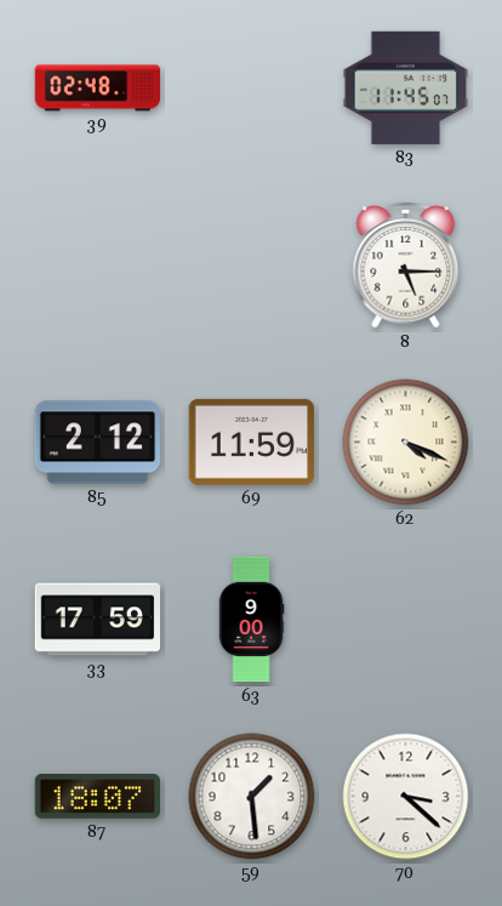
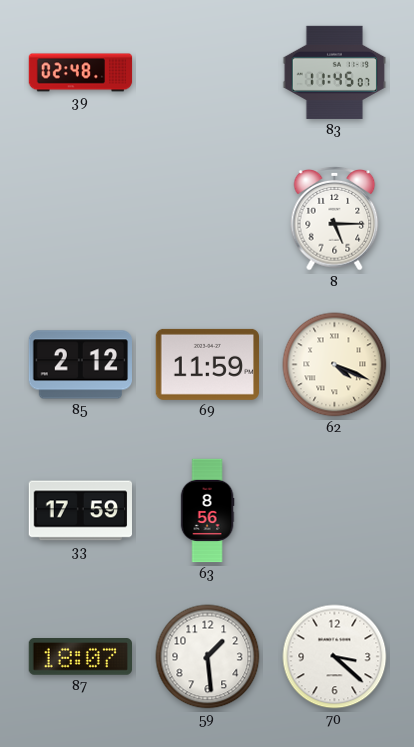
63: 9:00 -> 8:56 (207, 511)
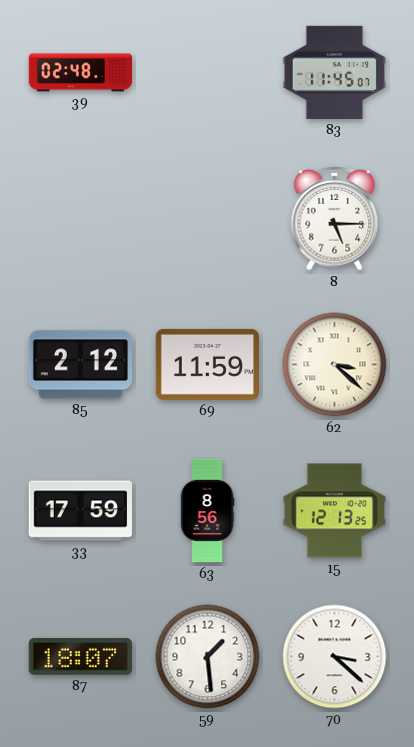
62: 4:19 -> 3:22 (335, 365)
15: none -> 12:13 (335, 511)
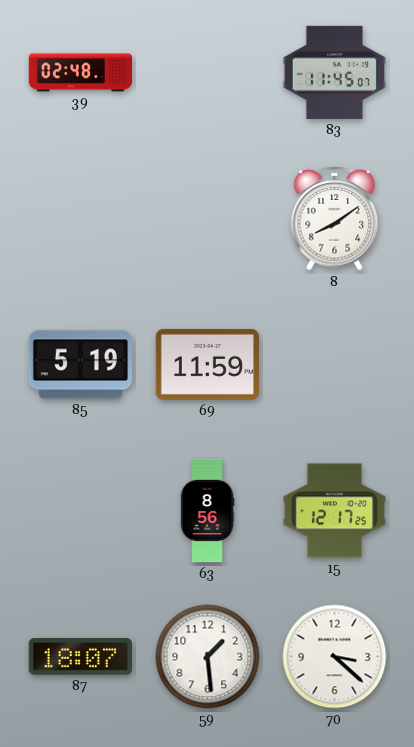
8: 5:15 -> 8:09 (335, 219)
85: 2:12 -> 5:19 (80, 365)
62: 3:22 -> none (335, 365)
33: 17:59 -> none (80, 511)
15: 12:13 -> 12:17 (335, 511)
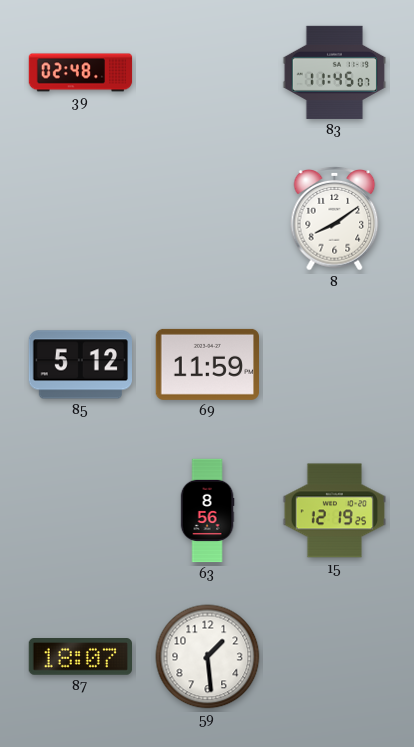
85: 5:19 -> 5:12 (80, 365)
15: 12:17 -> 12:19 (335, 511)
70: 3:22 -> none (335, 657)
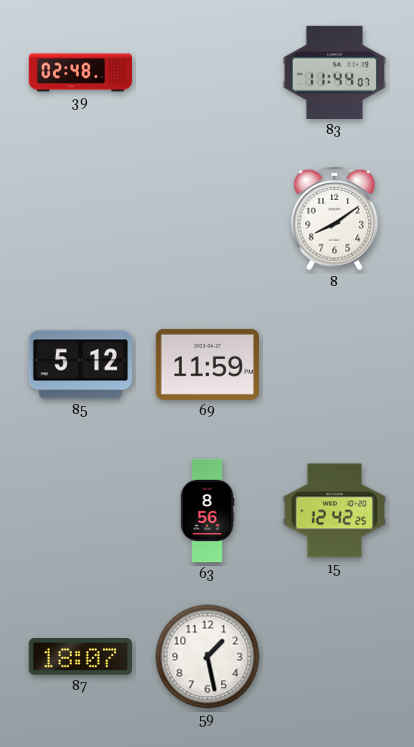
83: 11:45 -> 11:44 (335, 72)
15: 12:19 -> 12:42 (335, 511)
59: 1:29 -> 1:28 (208, 657)
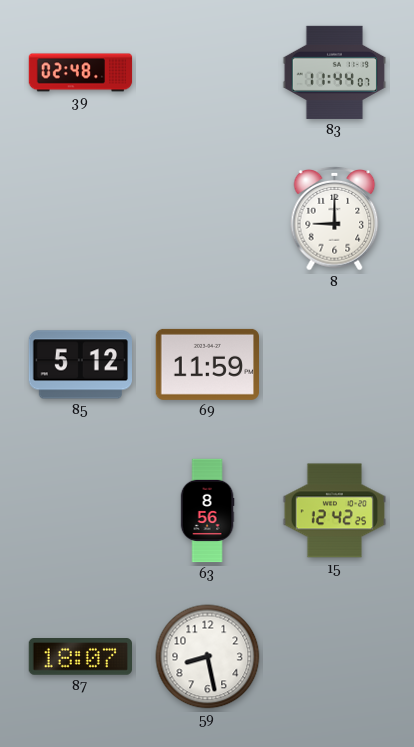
8: 8:09 -> 9:00 (335, 219)
59: 1:28 -> 8:28 (208, 657)
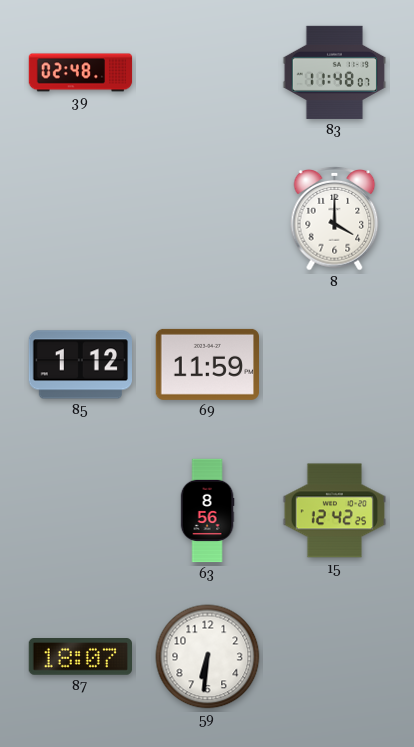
83: 11:44 -> 11:48 (335, 72)
8: 9:00 -> 4:00 (335, 219)
85: 5:12 -> 1:12 (80, 365)
59: 8:28 -> 6:31 (208, 657)
